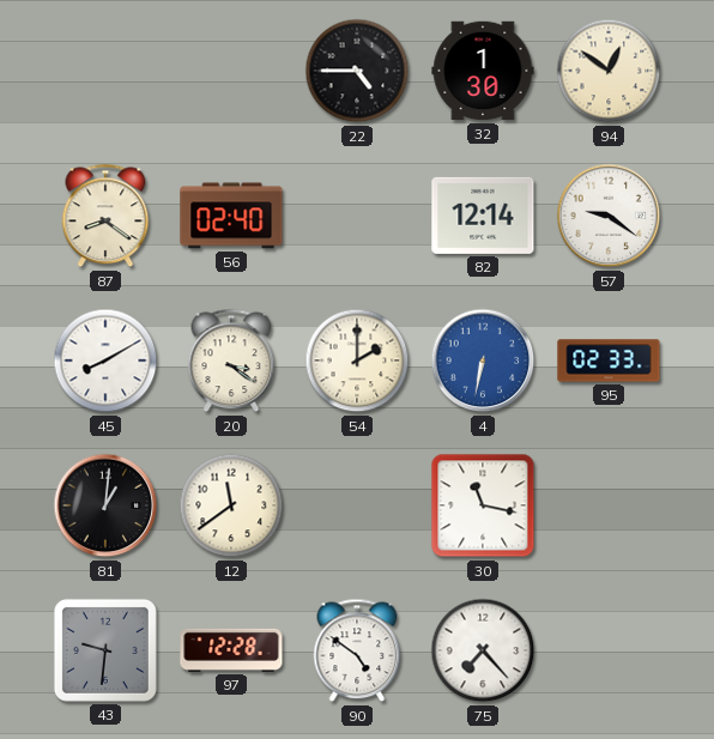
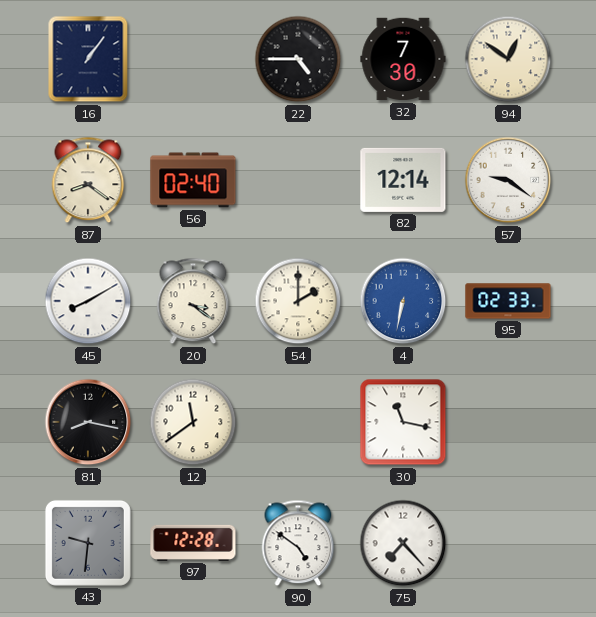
16: none -> 1:06 (88, 59)
32: 1:30 -> 7:30 (403, 59)
81: 1:01 -> 8:17 (88, 422)
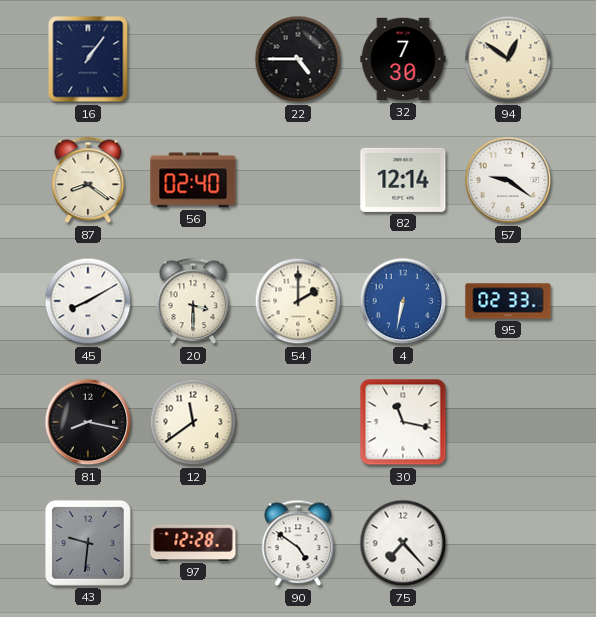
20: 3:21 -> 3:30 (193, 301)
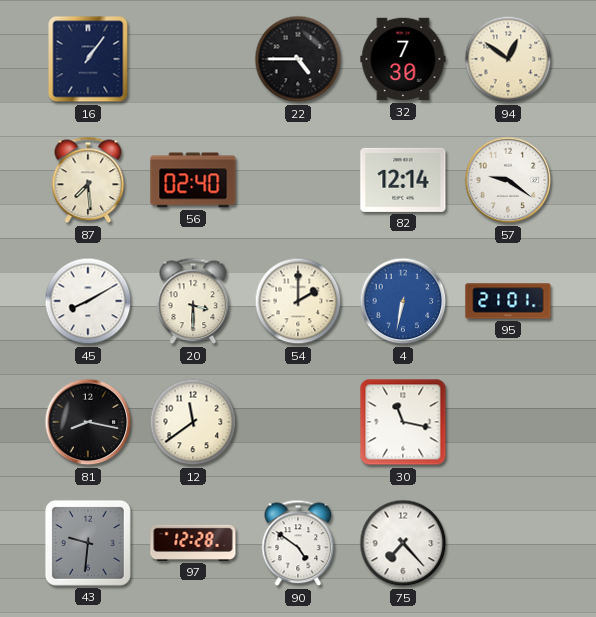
87: 8:21 -> 7:29 (88, 180)
95: 02:33 -> 21:01 (508, 301)
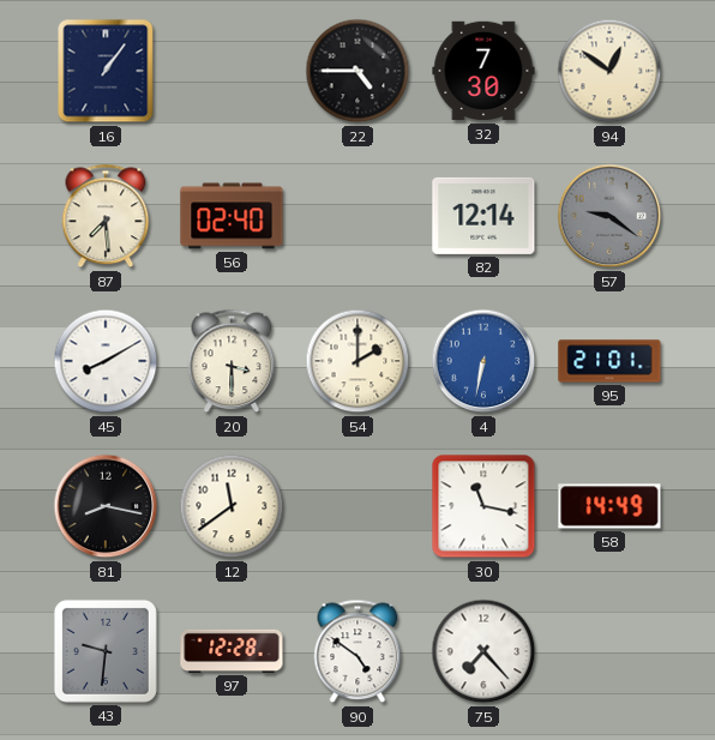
57 dial: white -> grey (609, 216)
58: none -> 14:49 (609, 506)
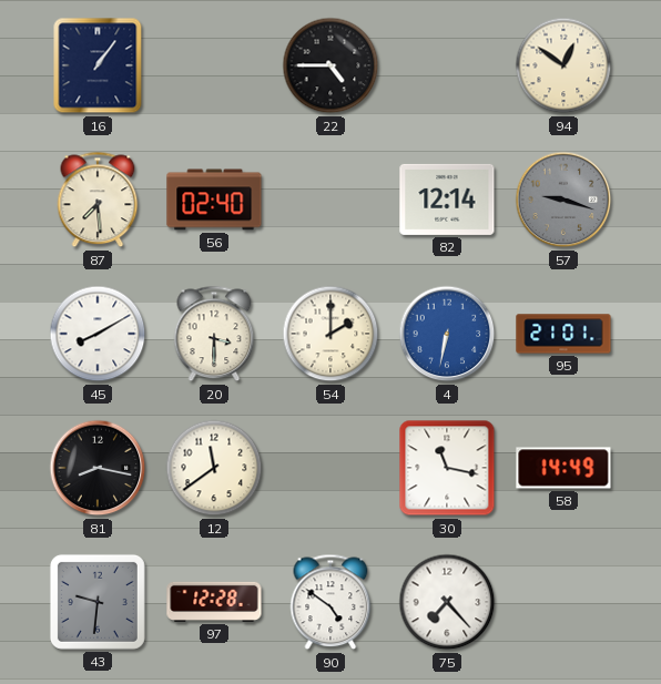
32: 7:30 -> none (483, 71)
57: 9:21 -> 9:18 (563, 200)
